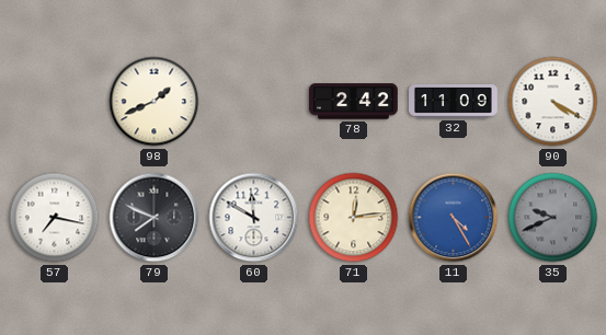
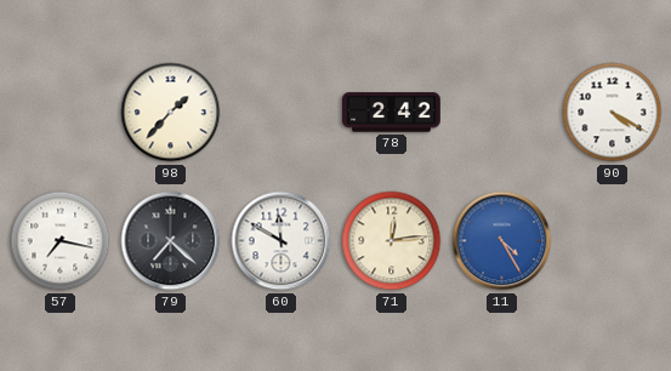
98: 1:41 -> 1:37 (171, 113)
32: 11:09 -> none (454, 102)
79: 7:49 -> 7:22 (171, 241)
35: 9:41 -> none (553, 218)
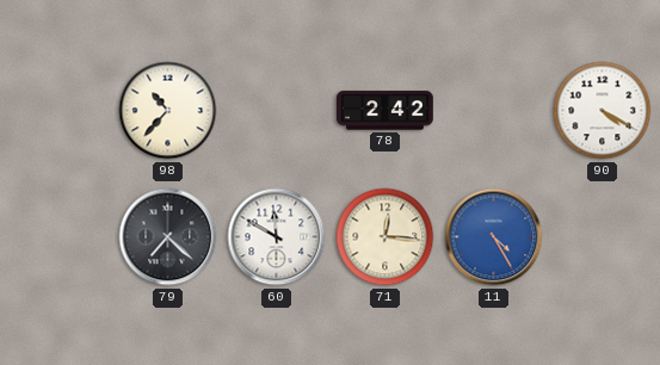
98: 1:37 -> 10:37 (168, 111)
57: 7:17 -> none (61, 241)
71: 12:14 -> 12:16 (385, 237)
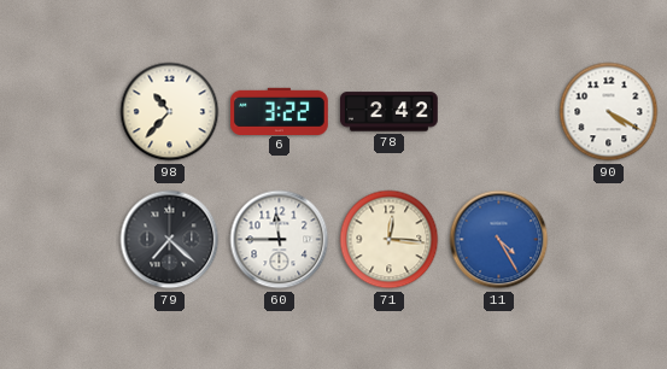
6: none -> 3:22 (280, 111)
60: 11:50 -> 11:45 (280, 240)
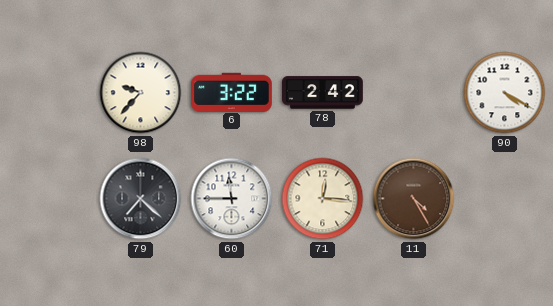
98: 10:37 -> 9:37 (141, 93)
11 dial: blue -> brown (414, 199)
